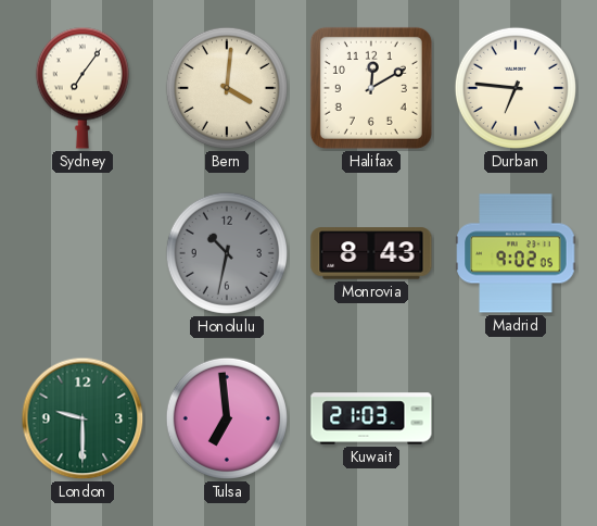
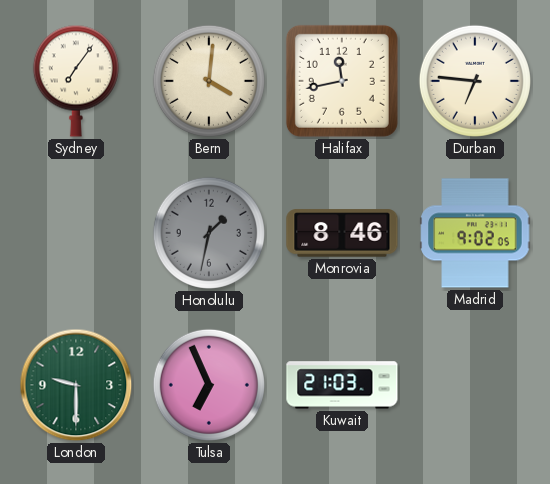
Halifax: 12:10 -> 11:43 (342, 81)
Honolulu: 10:32 -> 1:32 (209, 233)
Monrovia: 8:43 -> 8:46 (342, 233)
Tulsa: 6:59 -> 6:56 (209, 385)
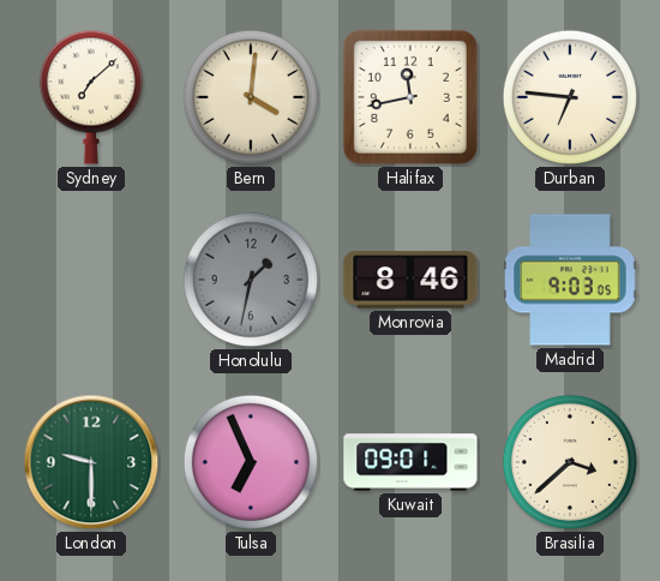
Sydney: 7:06 -> 7:08 (91, 97)
Madrid: 9:02 -> 9:03 (570, 280)
Kuwait: 21:03 -> 09:01 (410, 462)
Brasilia: none -> 3:38 (570, 462)
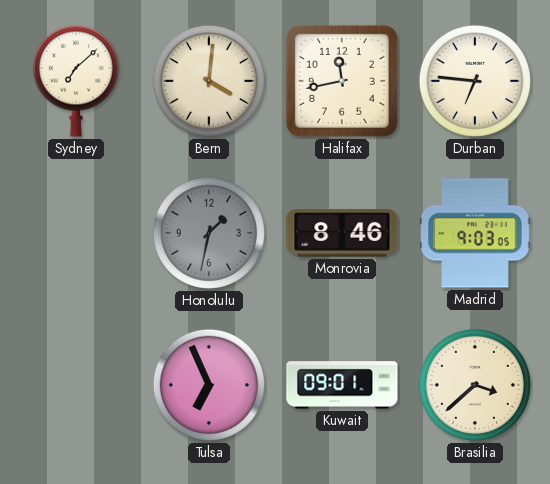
London: 9:30 -> none (91, 462)
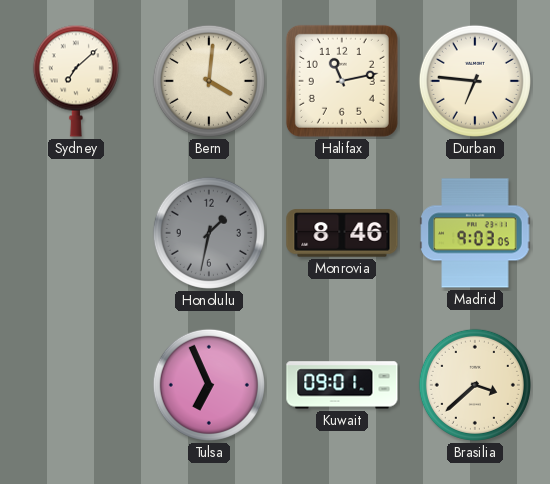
Halifax: 11:43 -> 11:13 (342, 81)
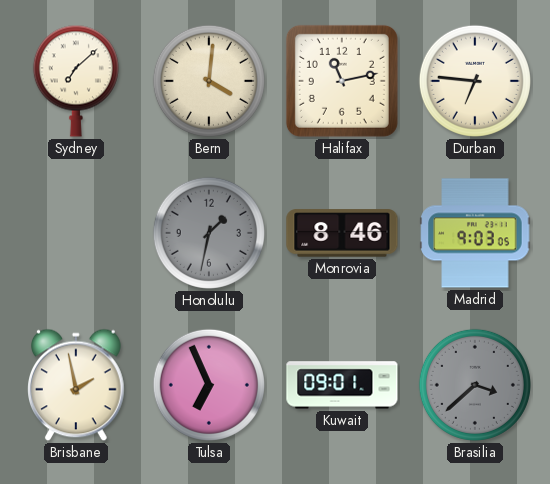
Brisbane: none -> 1:58 (77, 385)
Brasilia dial: cream -> grey (475, 385)
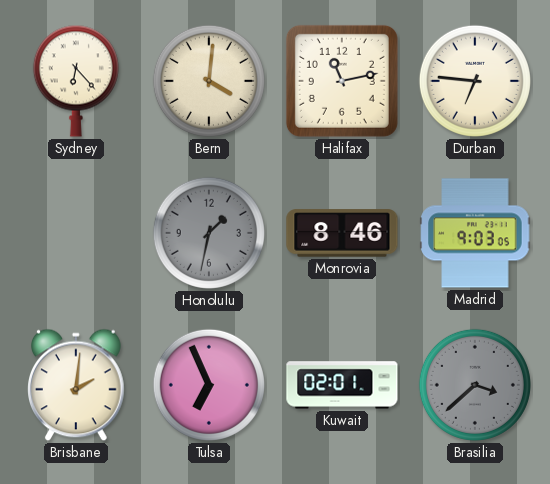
Sydney: 7:08 -> 6:23 (76, 81)
Brisbane: 1:58 -> 2:01 (77, 385)
Kuwait: 09:01 -> 02:01 (342, 385)
